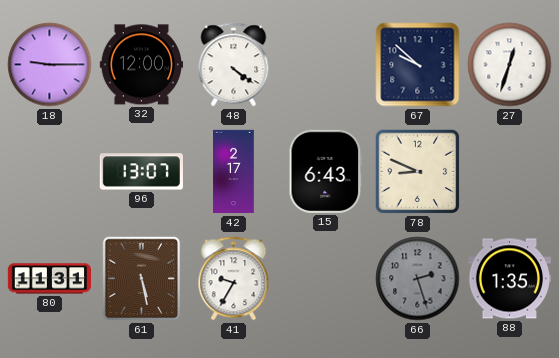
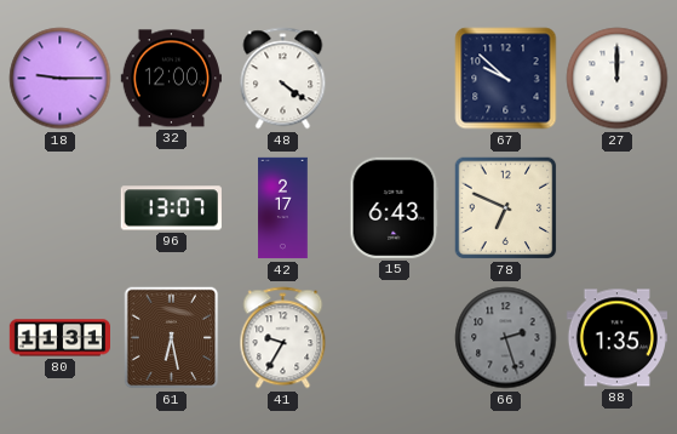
27: 12:33 -> 12:00 (618, 79)
78: 8:49 -> 6:49 (506, 209)
61: 5:28 -> 6:28 (172, 338)
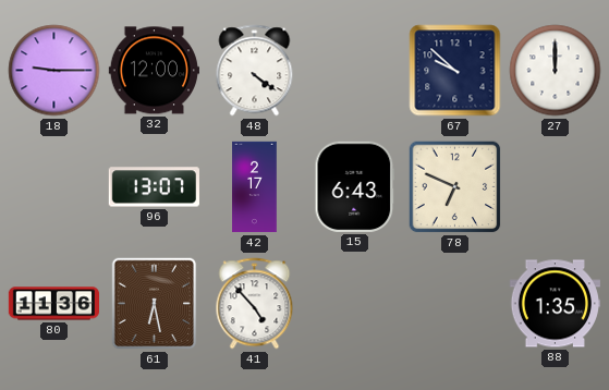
80: 11:31 -> 11:36 (53, 304)
41: 9:35 -> 4:53 (255, 304)
66: 2:27 -> none (506, 338)
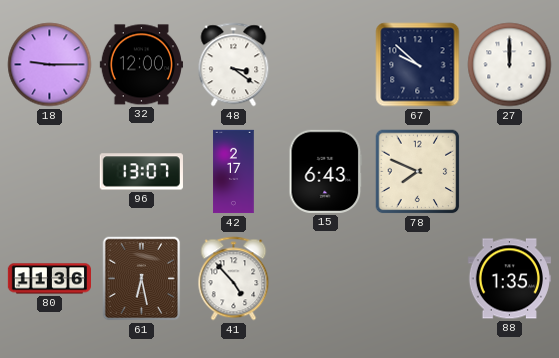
48: 4:21 -> 3:21 (234, 65)
78: 6:49 -> 7:49 (418, 172)
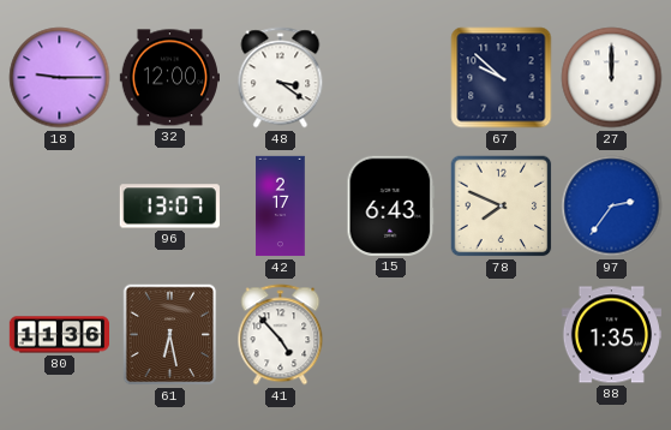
97: none -> 2:36 (612, 207)
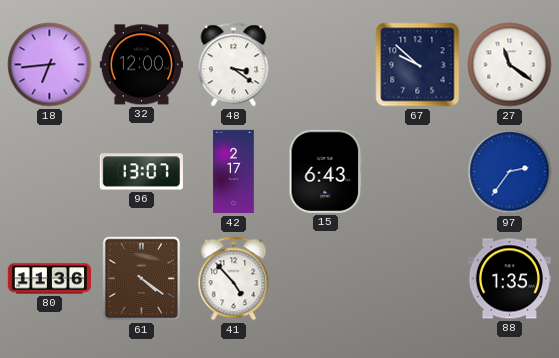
18: 9:15 -> 6:44 (50, 65)
27: 12:00 -> 11:21 (510, 65)
78: 7:49 -> none (502, 207)
61: 6:28 -> 4:21 (142, 279)
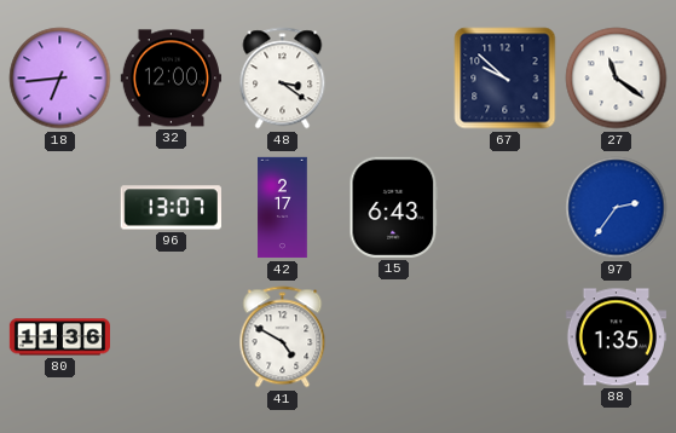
61: 4:21 -> none (142, 279)
41: 4:53 -> 4:50 (283, 337)
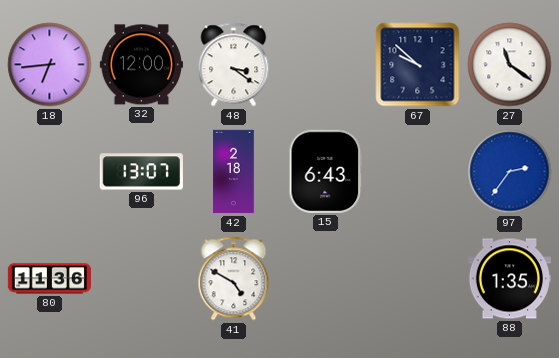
42: 2:17 -> 2:18 (234, 172)
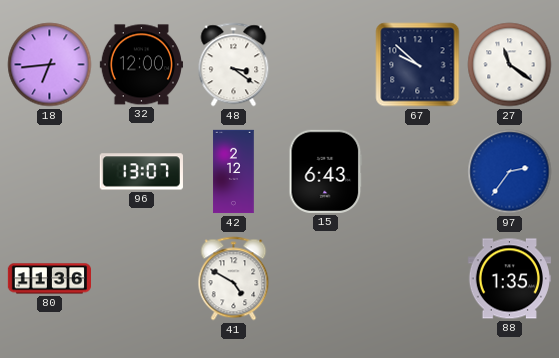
42: 2:18 -> 2:12 (234, 172)
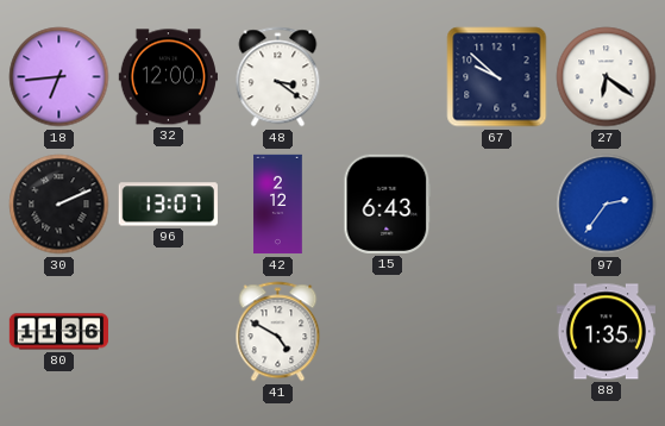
27: 11:21 -> 6:21 (607, 77)
30: none -> 2:11 (59, 205)
